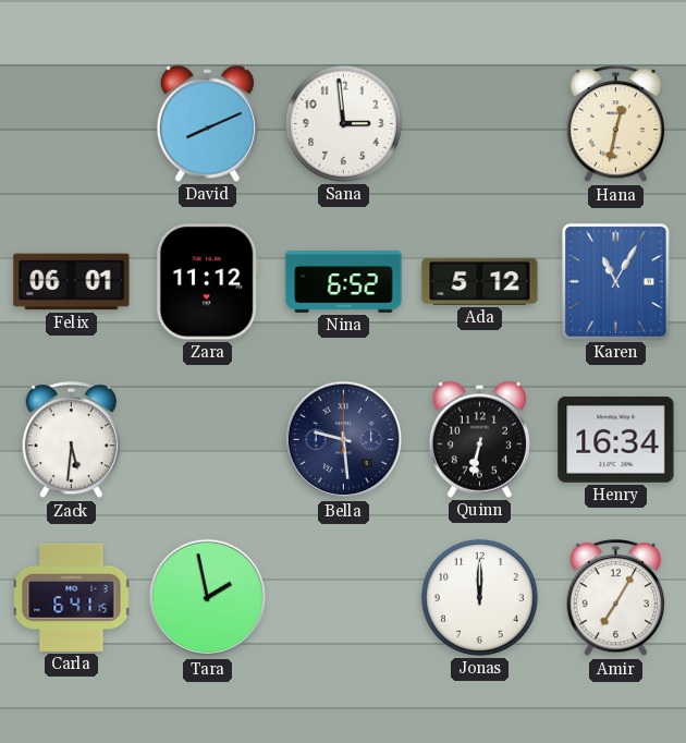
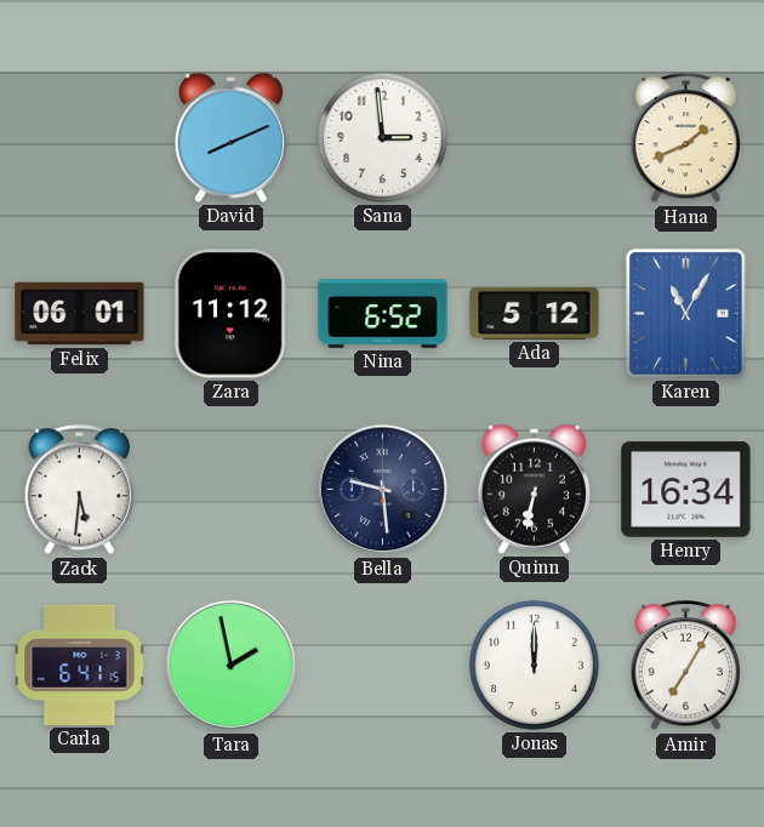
Hana: 12:32 -> 1:41 (685, 138)
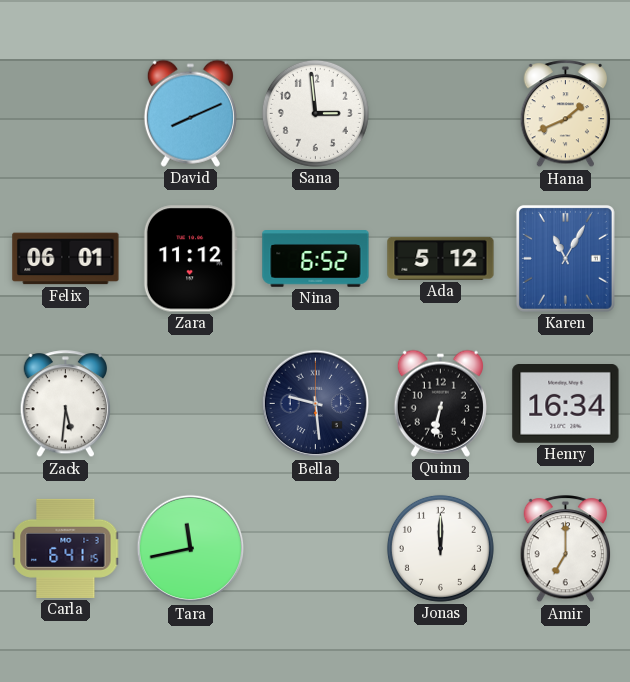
Tara: 1:58 -> 11:43 (191, 549)
Amir: 7:05 -> 7:00 (565, 549)
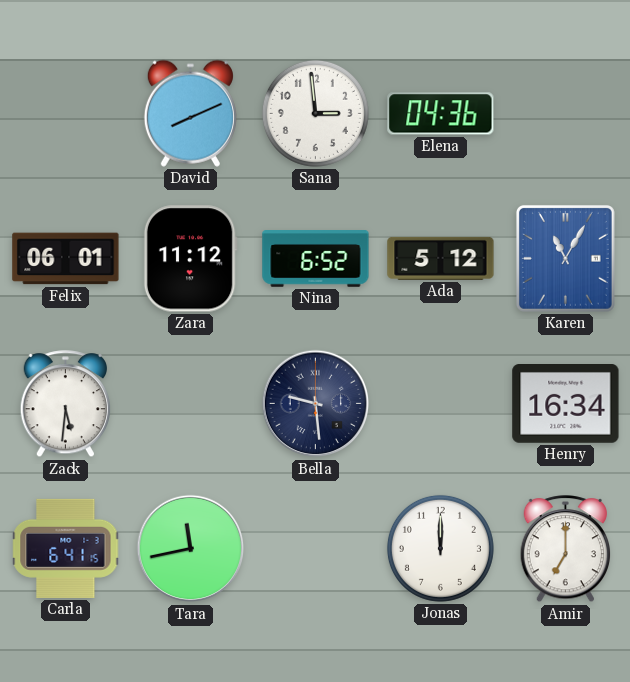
Elena: none -> 04:36 (441, 114)
Hana: 1:41 -> none (565, 114)
Quinn: 6:32 -> none (440, 403)
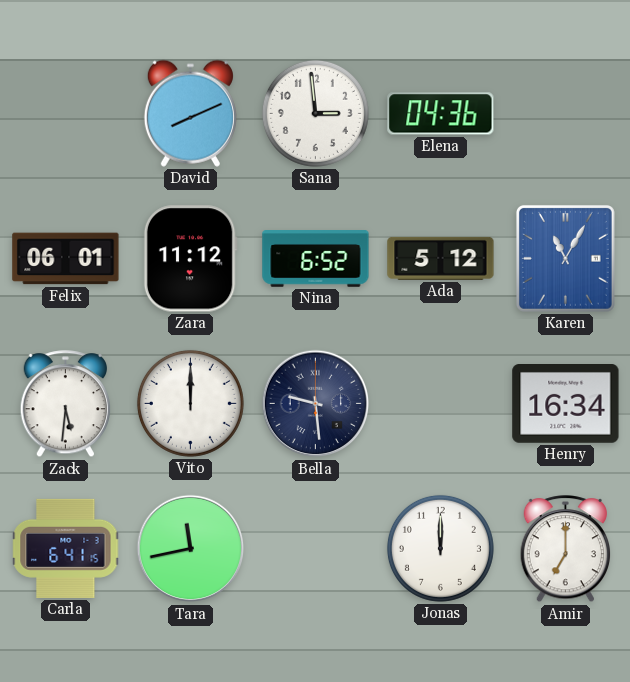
Vito: none -> 12:00 (190, 403)
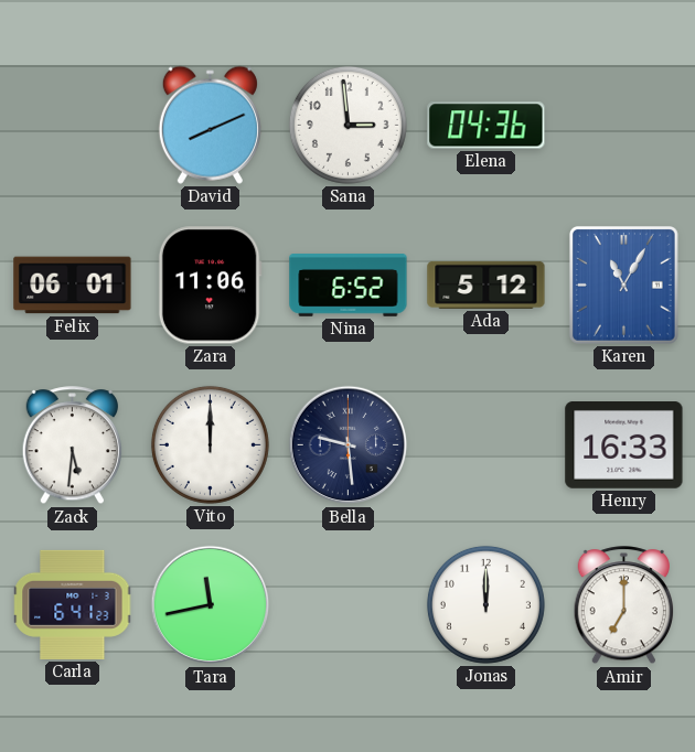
Zara: 11:12 -> 11:06 (210, 286)
Henry: 16:34 -> 16:33 (624, 445)
Carla: 6:41:15 -> 6:41:23 (73, 604)
